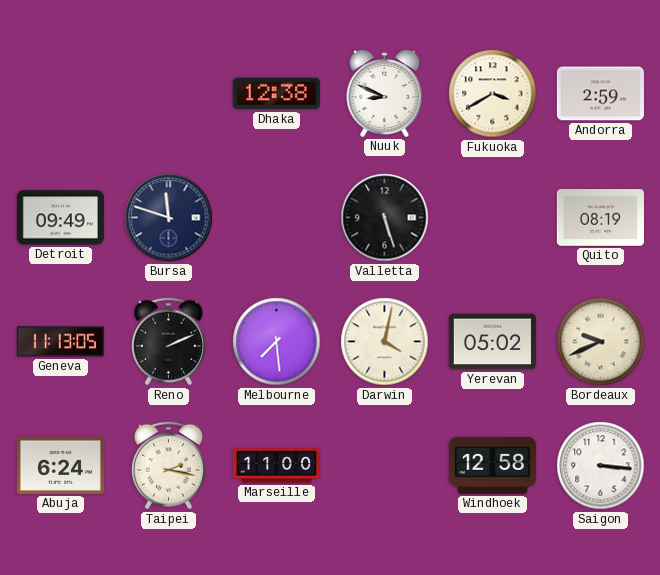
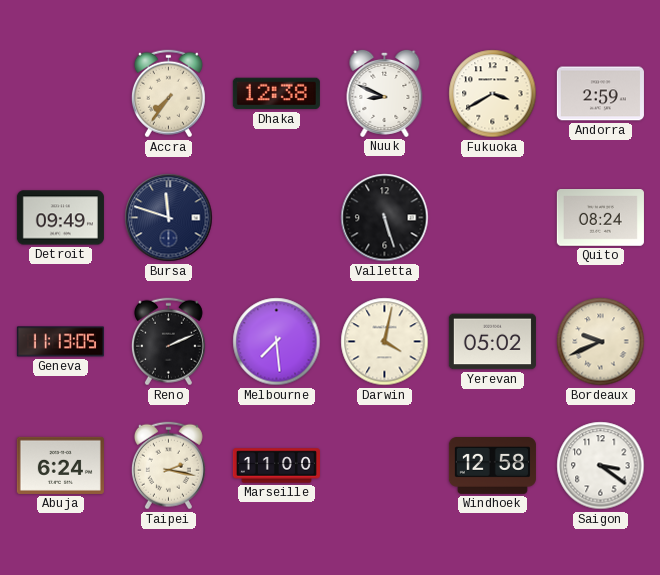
Accra: none -> 7:36 (168, 94)
Quito: 08:19 -> 08:24 (600, 218)
Saigon: 3:16 -> 3:21 (601, 466)
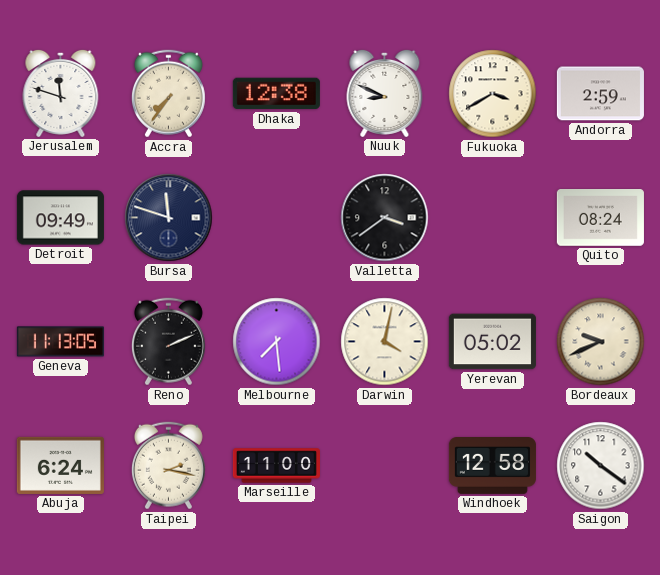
Jerusalem: none -> 11:48 (61, 93)
Valletta: 5:27 -> 3:39 (385, 218)
Saigon: 3:21 -> 10:21 (601, 466)
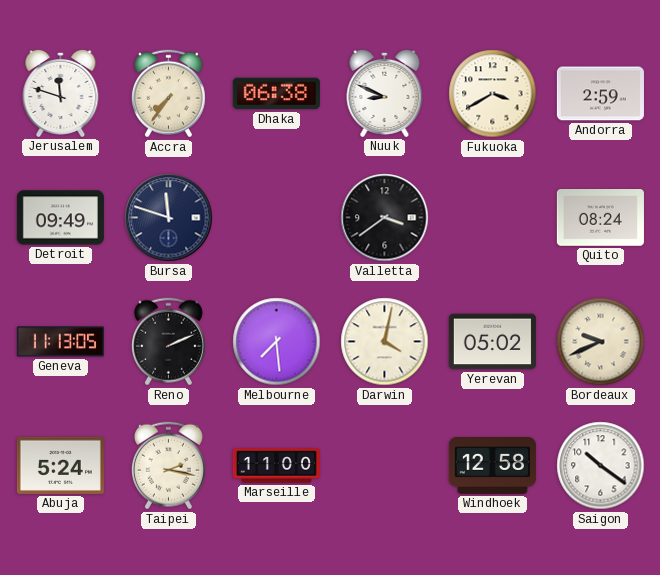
Dhaka: 12:38 -> 06:38 (276, 94)
Abuja: 6:24 -> 5:24 (60, 465)
